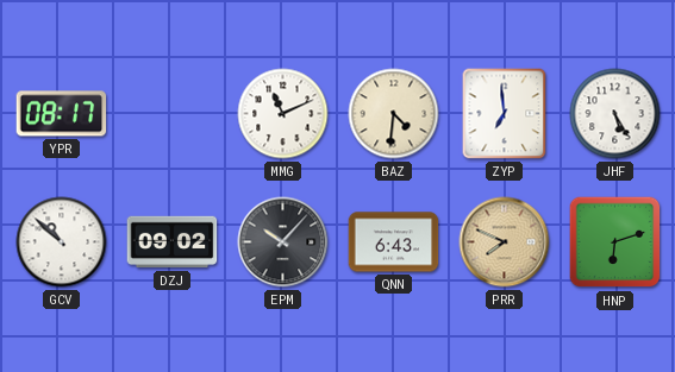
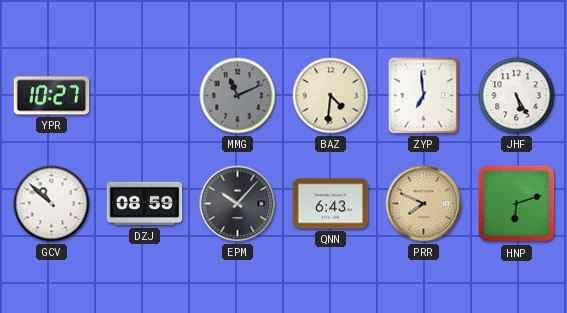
YPR: 08:17 -> 10:27 (52, 96)
MMG dial: white -> grey (238, 96)
DZJ: 09:02 -> 08:59 (145, 204)
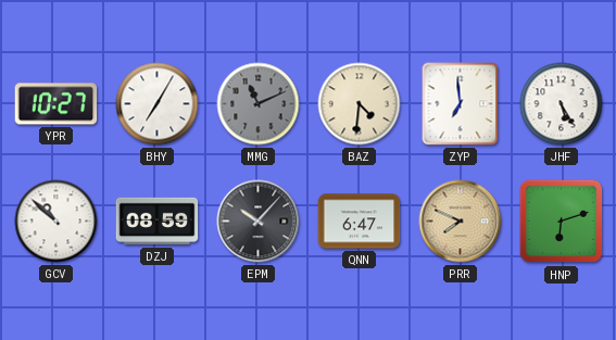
BHY: none -> 7:05 (158, 104)
QNN: 6:43 -> 6:47 (360, 222)
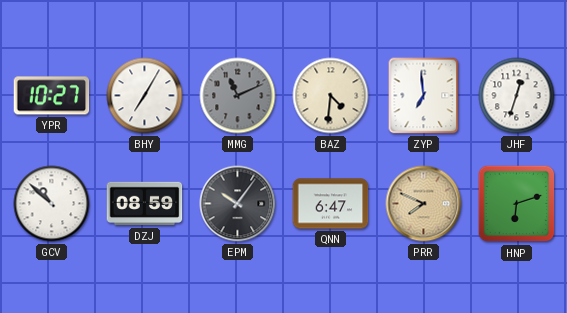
JHF: 5:25 -> 12:33 (517, 96)
EPM: 10:07 -> 10:06 (238, 204)
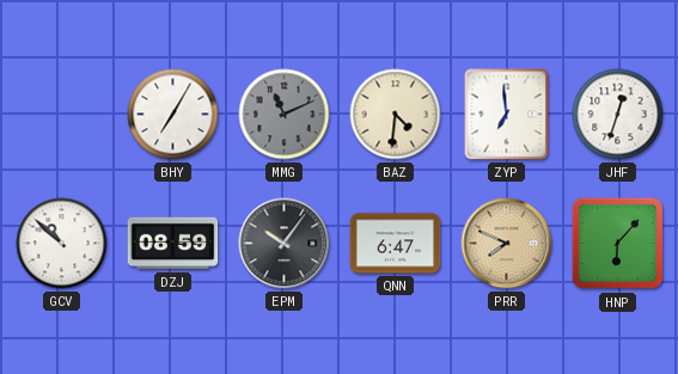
YPR: 10:27 -> none (52, 96)
HNP: 6:12 -> 6:07 (618, 244)
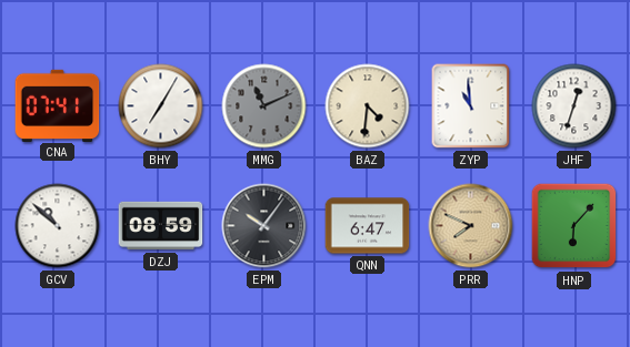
CNA: none -> 07:41 (58, 105)
ZYP: 6:59 -> 10:59 (471, 106)
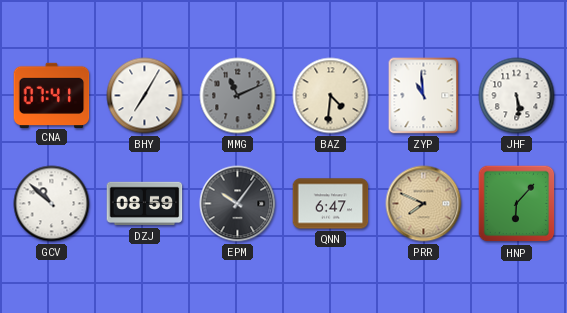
JHF: 12:33 -> 5:29 (517, 96)
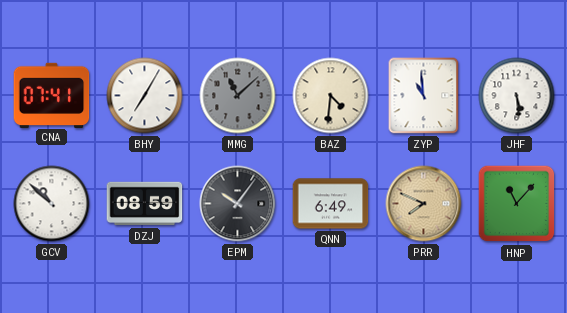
MMG: 11:11 -> 11:08 (238, 96)
QNN: 6:47 -> 6:49 (331, 204)
HNP: 6:07 -> 11:07 (517, 204)
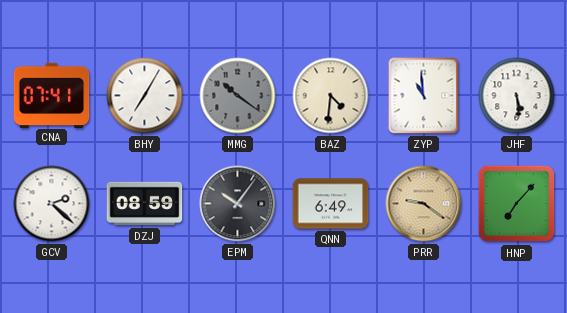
MMG: 11:08 -> 10:21 (238, 96)
GCV: 10:52 -> 2:22 (52, 204)
PRR: 7:49 -> 9:21 (424, 204)
HNP: 11:07 -> 7:07 (517, 204)
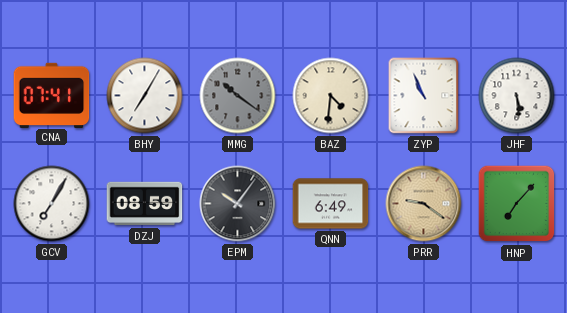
ZYP: 10:59 -> 10:56 (424, 96)
GCV: 2:22 -> 7:05 (52, 204)
